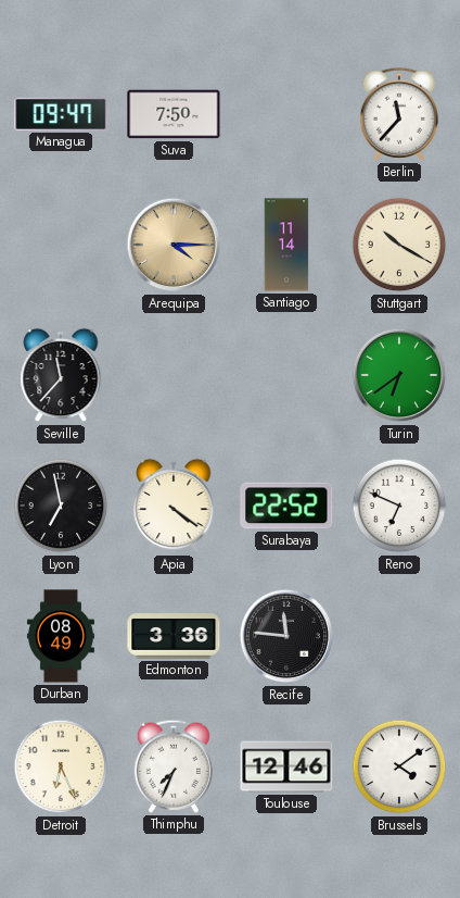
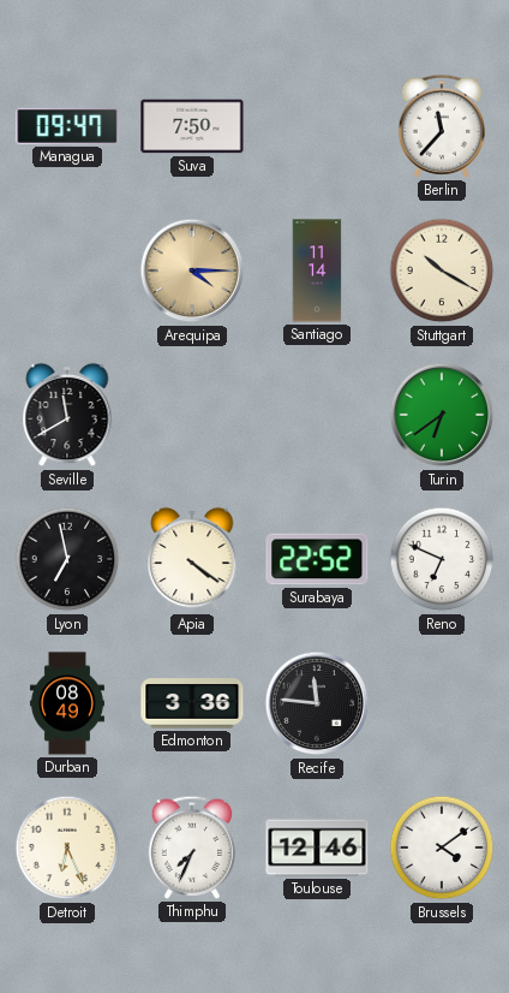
Seville: 11:37 -> 11:40 (67, 415)
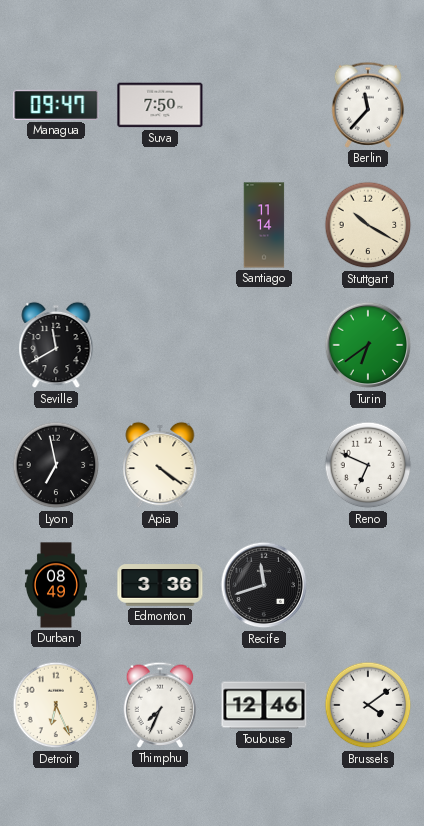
Arequipa: 4:15 -> none (192, 270)
Surabaya: 22:52 -> none (317, 559)
Recife: 11:46 -> 11:42 (264, 585)
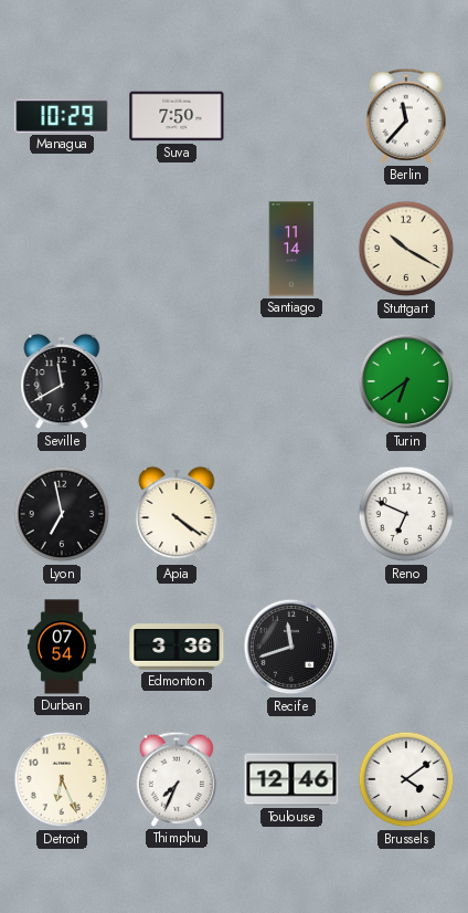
Managua: 09:47 -> 10:29 (62, 116)
Durban: 08:49 -> 07:54 (62, 647)
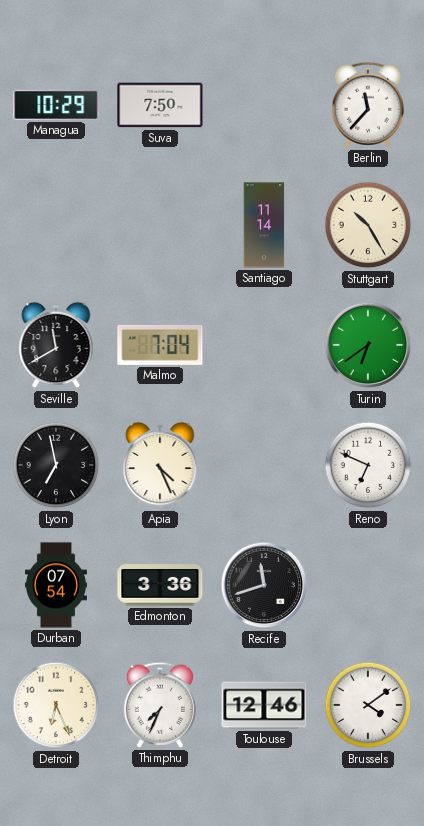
Stuttgart: 10:20 -> 10:25 (368, 225)
Malmo: none -> 7:04 (160, 345)
Apia: 4:21 -> 4:26 (160, 465)
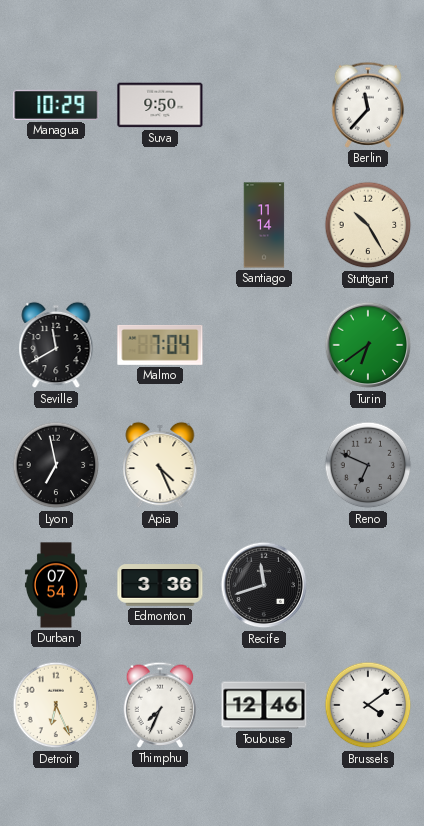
Suva: 7:50 -> 9:50 (160, 105)
Reno dial: white -> grey (368, 465)
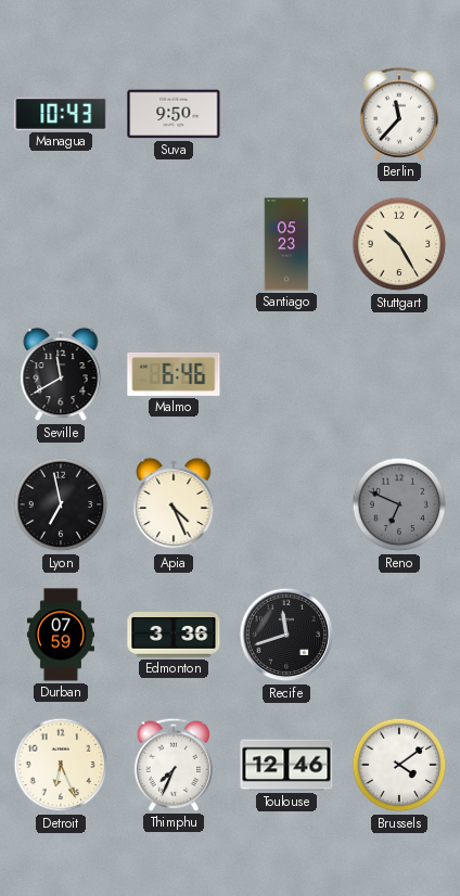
Managua: 10:29 -> 10:43 (61, 114)
Santiago: 11:14 -> 05:23 (286, 244)
Malmo: 7:04 -> 6:46 (174, 374)
Turin: 6:39 -> none (368, 345)
Durban: 07:54 -> 07:59 (61, 635)
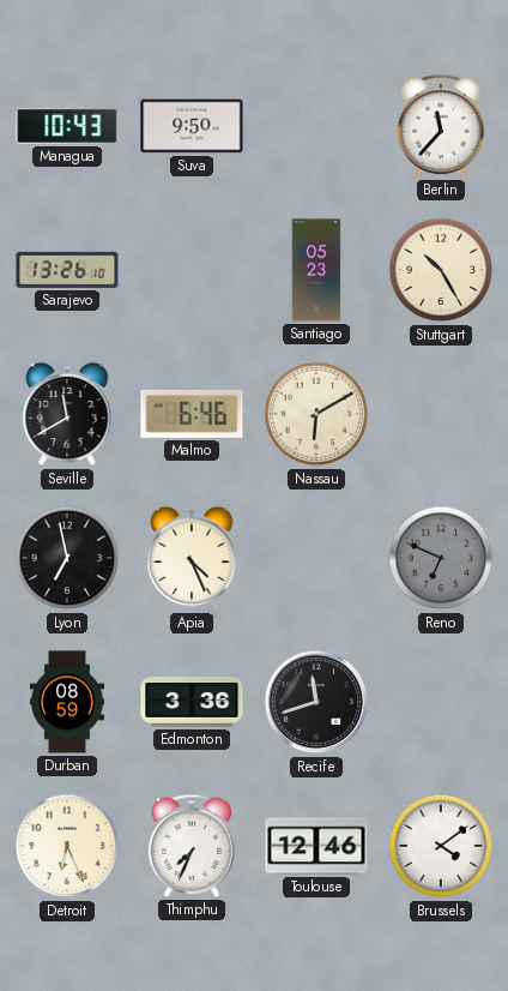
Sarajevo: none -> 13:26 (67, 270)
Nassau: none -> 6:10 (316, 414)
Durban: 07:59 -> 08:59 (67, 702)
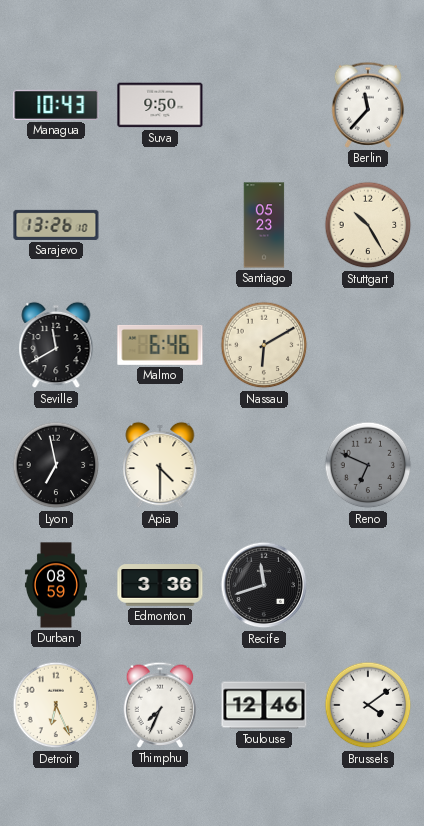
Apia: 4:26 -> 4:30 (160, 465)
